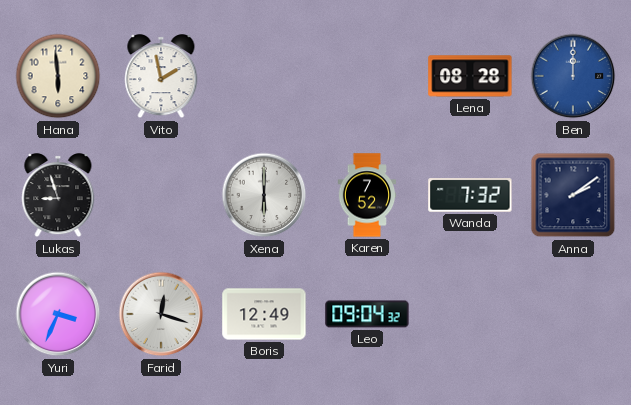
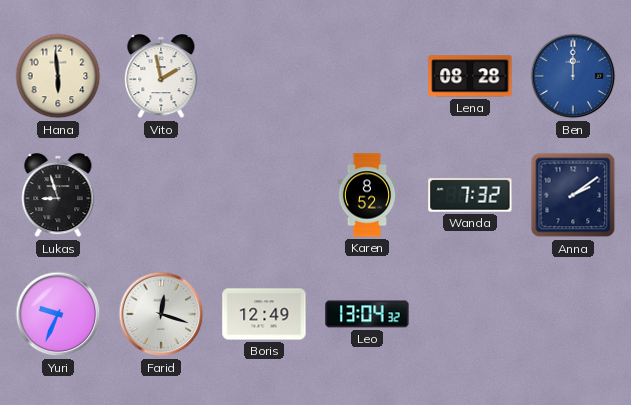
Xena: 6:00 -> none (264, 195)
Karen: 7:52 -> 8:52 (367, 195)
Yuri: 3:34 -> 9:34 (58, 314)
Leo: 09:04 -> 13:04 (367, 314)
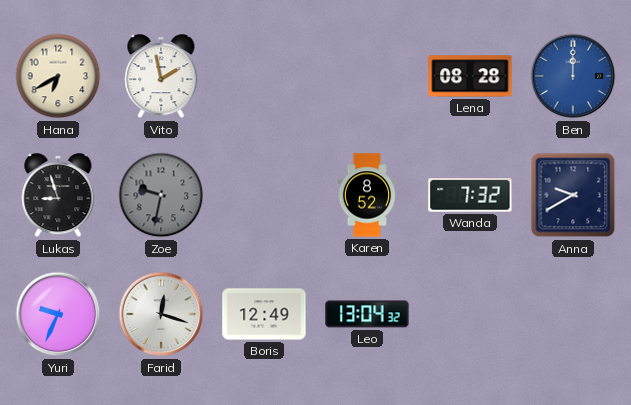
Hana: 5:59 -> 6:40 (58, 76)
Zoe: none -> 9:32 (161, 195)
Anna: 2:09 -> 9:40 (573, 195)
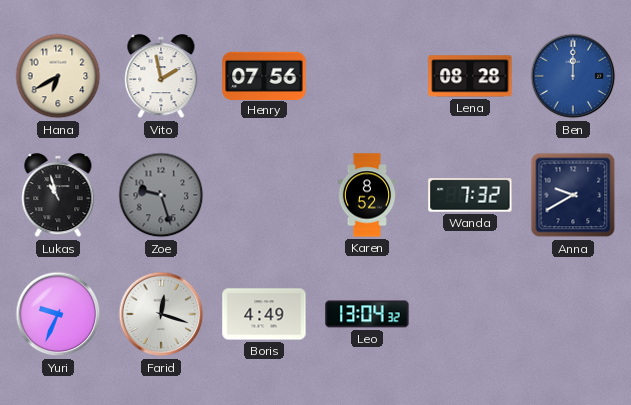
Henry: none -> 07:56 (264, 75)
Lukas: 8:57 -> 10:57 (58, 196)
Zoe: 9:32 -> 9:27 (161, 195)
Boris: 12:49 -> 4:49 (264, 314)
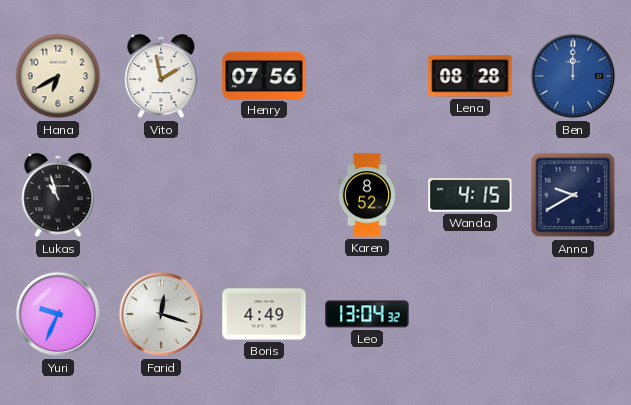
Zoe: 9:27 -> none (161, 195)
Wanda: 7:32 -> 4:15 (470, 195)
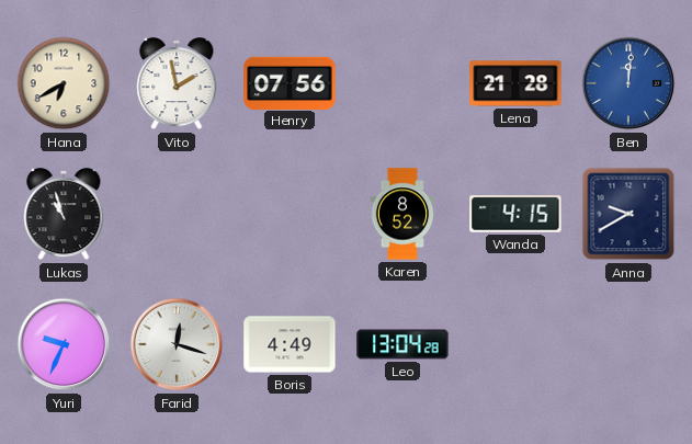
Lena: 08:28 -> 21:28 (515, 83)
Ben: 12:00 -> 12:01 (628, 83)
Leo: 13:04:32 -> 13:04:28 (402, 344)
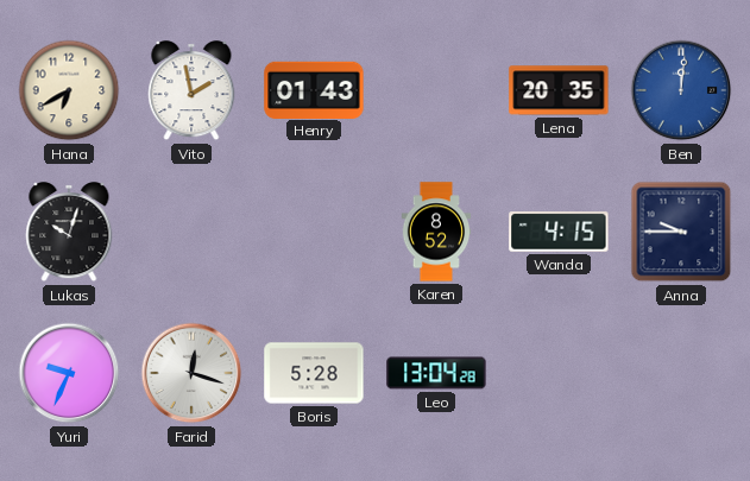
Henry: 07:56 -> 01:43 (314, 89)
Lena: 21:28 -> 20:35 (559, 90)
Lukas: 10:57 -> 10:03 (69, 233)
Anna: 9:40 -> 9:45 (681, 232)
Boris: 4:49 -> 5:28 (314, 373)
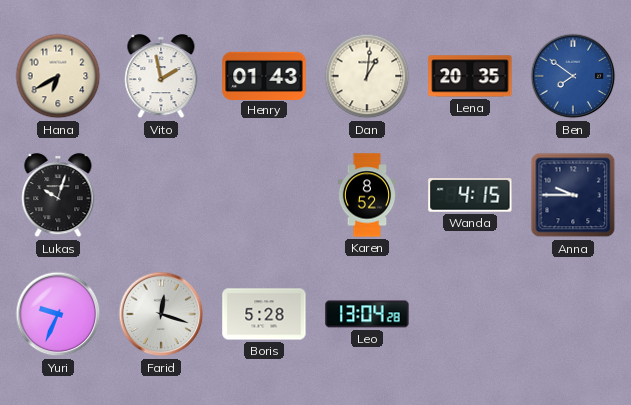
Dan: none -> 1:01 (367, 76)
Ben: 12:01 -> 7:51 (573, 76)
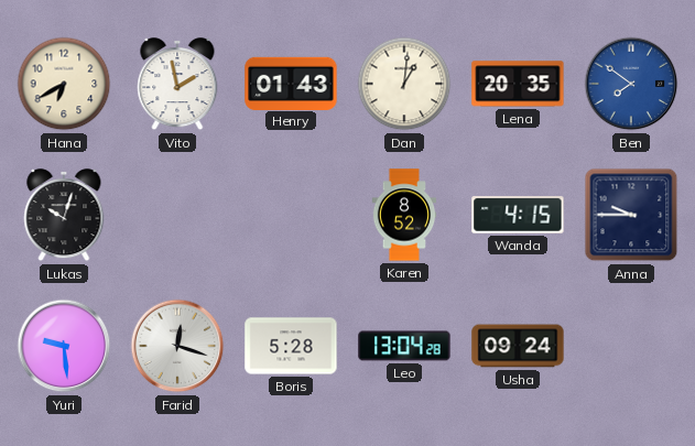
Yuri: 9:34 -> 9:29 (64, 346)
Usha: none -> 09:24 (518, 346)
